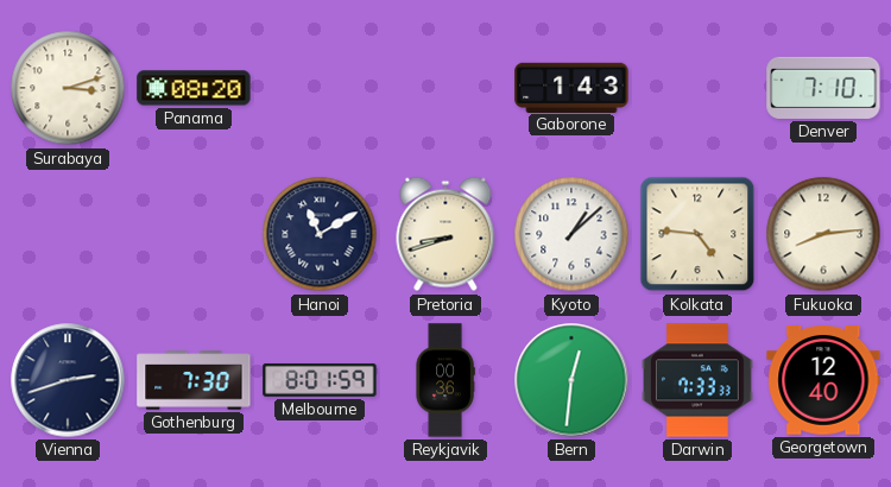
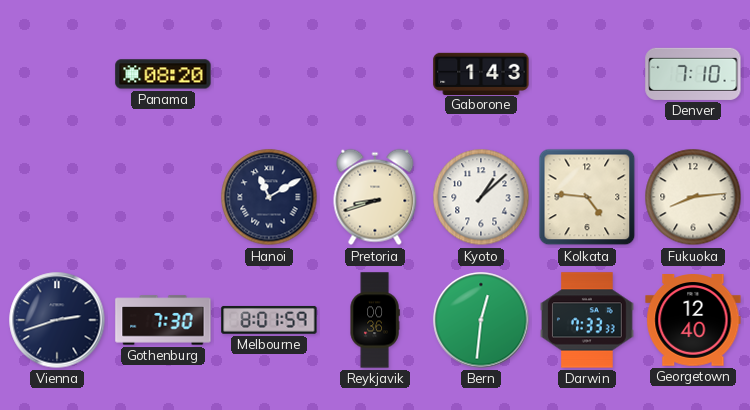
Surabaya: 3:12 -> none (68, 88)
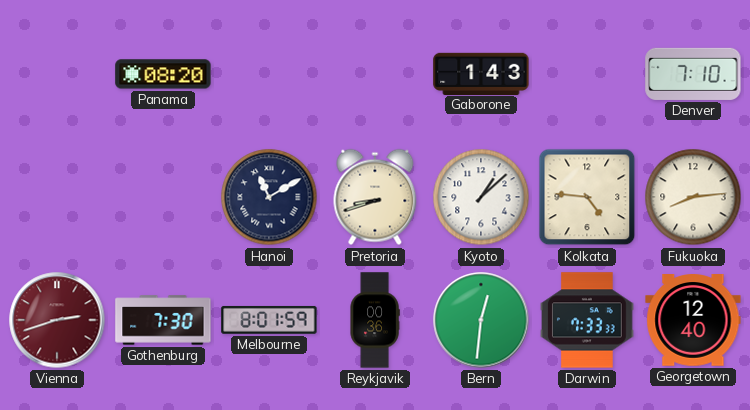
Vienna dial: navy -> burgundy (57, 320)
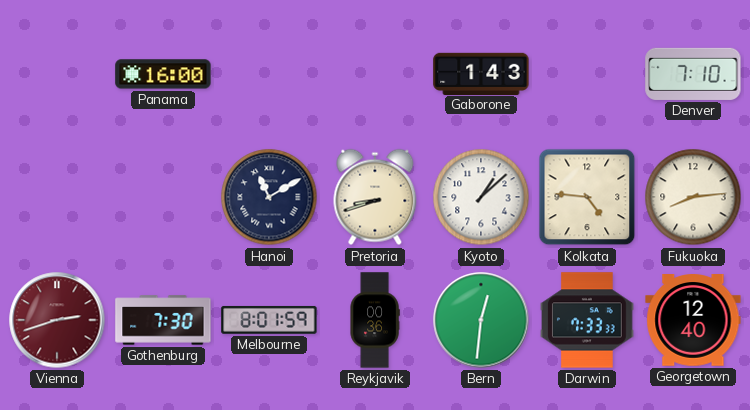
Panama: 08:20 -> 16:00 (163, 74)
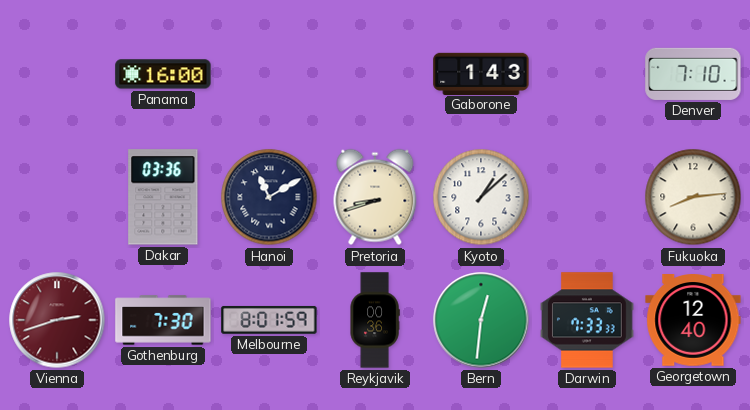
Dakar: none -> 03:36 (163, 197)
Kolkata: 4:46 -> none (587, 197)
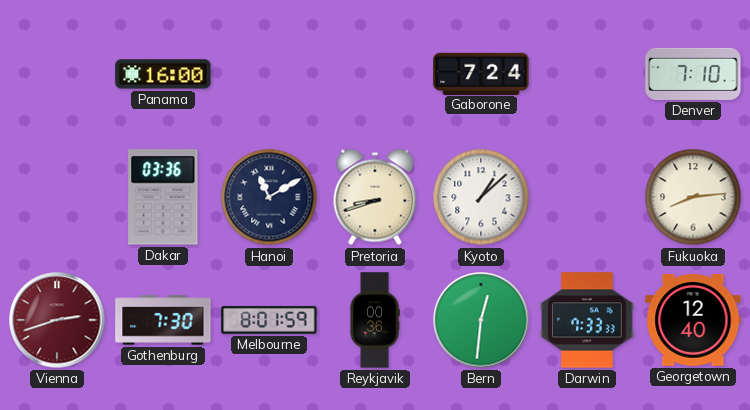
Gaborone: 1:43 -> 7:24 (481, 73)
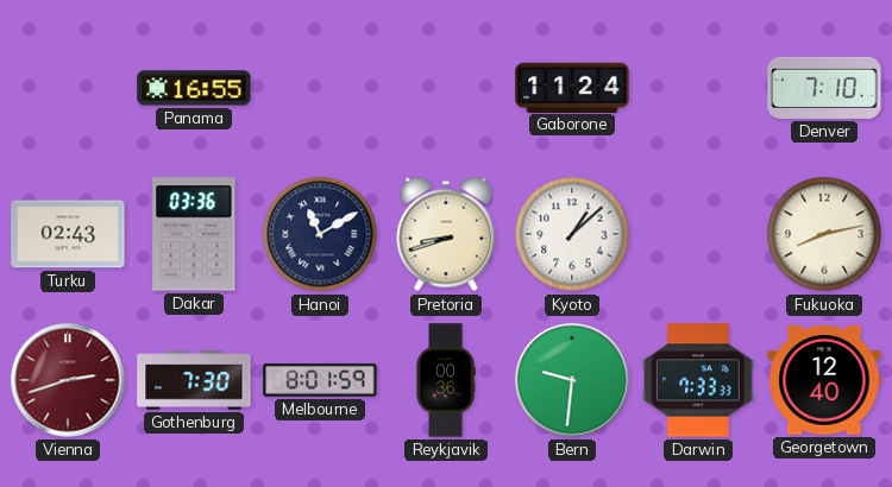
Panama: 16:00 -> 16:55 (194, 88)
Gaborone: 7:24 -> 11:24 (572, 87)
Turku: none -> 02:43 (68, 234)
Fukuoka: 8:14 -> 8:13 (824, 234)
Bern: 12:31 -> 9:31 (572, 380)
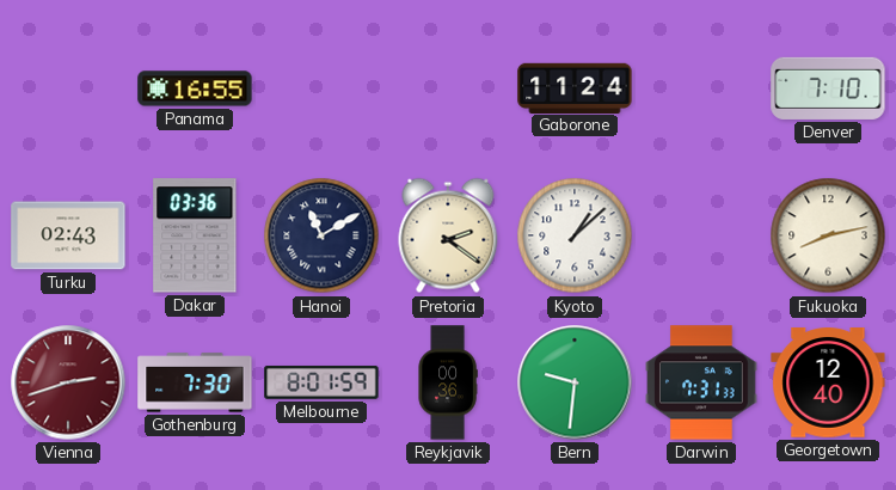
Pretoria: 8:42 -> 2:21 (448, 235)
Darwin: 7:33 -> 7:31 (702, 382)
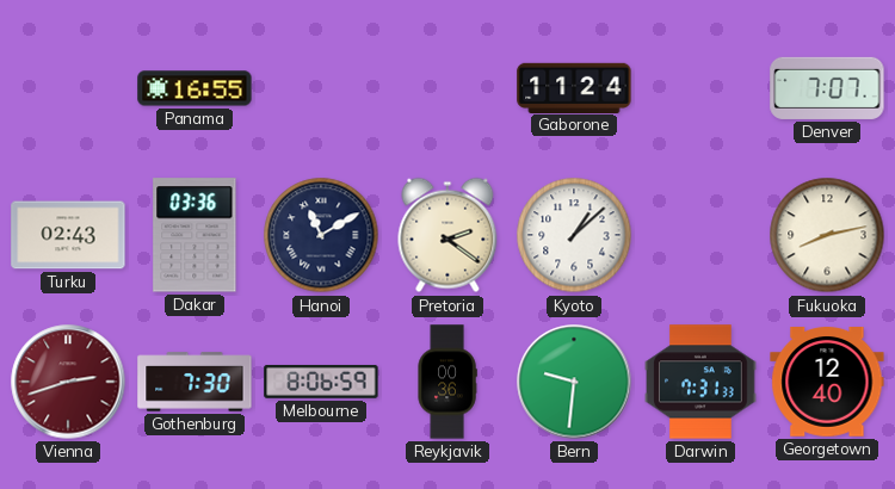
Denver: 7:10 -> 7:07 (827, 88)
Melbourne: 8:01 -> 8:06 (321, 382)
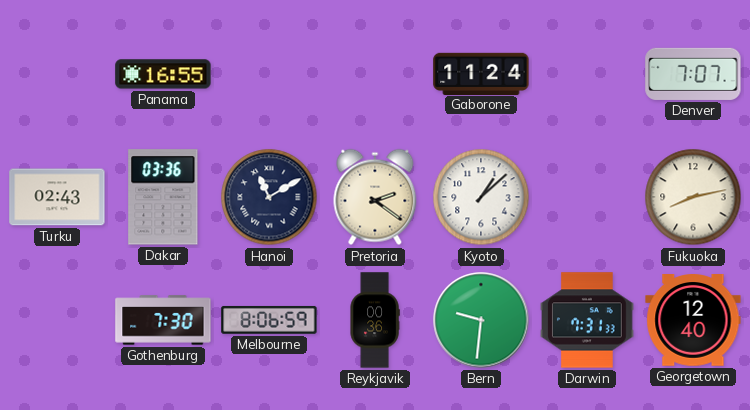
Vienna: 2:42 -> none (68, 382)
